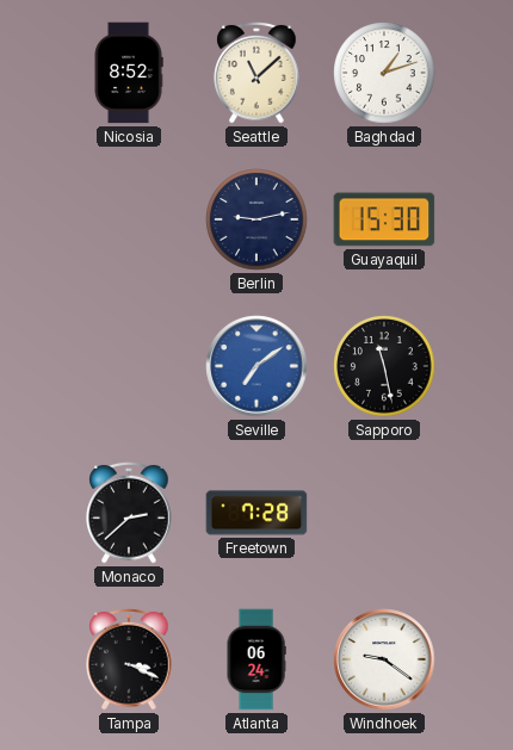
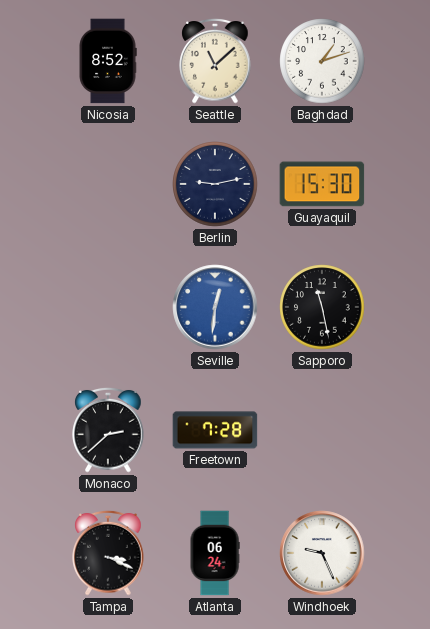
Seville: 7:09 -> 12:31 (215, 307)
Windhoek: 9:21 -> 9:26 (322, 553)
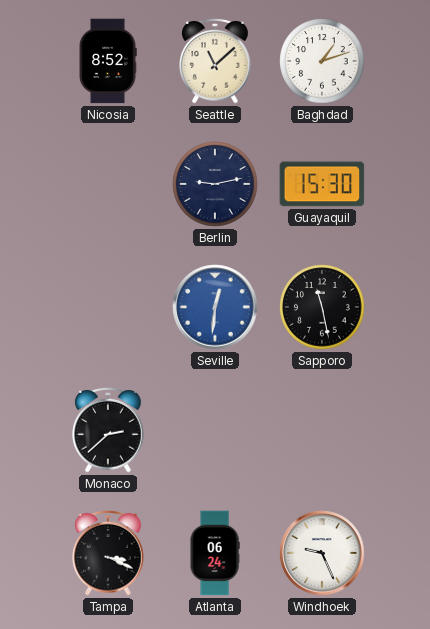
Freetown: 7:28 -> none (215, 430)
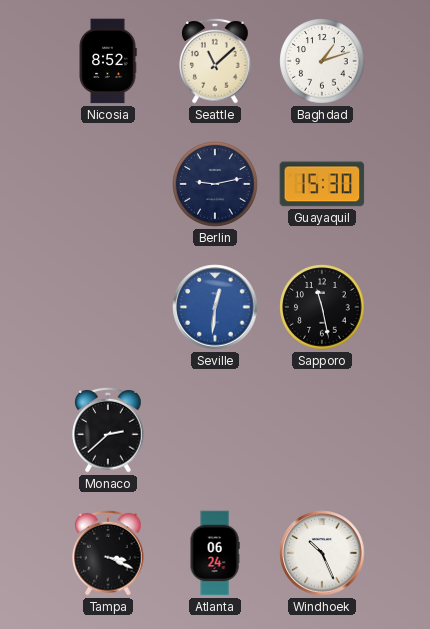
Windhoek: 9:26 -> 10:26 (322, 553)
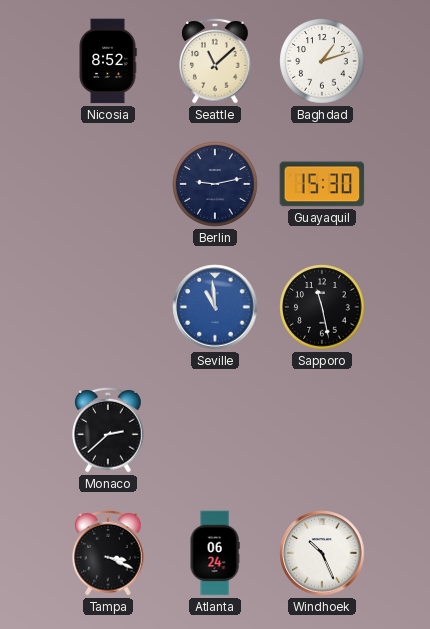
Seville: 12:31 -> 10:59 (215, 307)
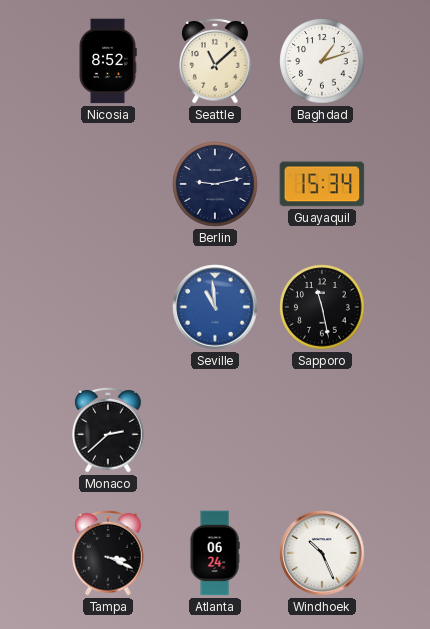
Guayaquil: 15:30 -> 15:34 (322, 184)
